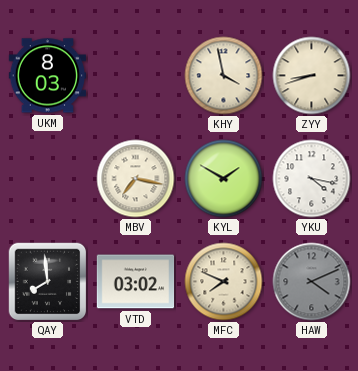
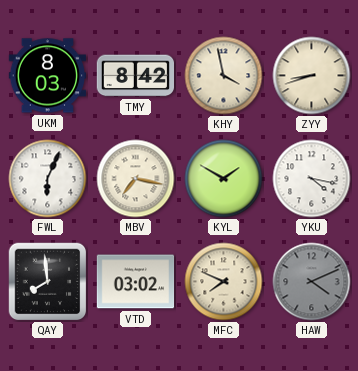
TMY: none -> 8:42 (135, 76)
FWL: none -> 6:04 (48, 179)
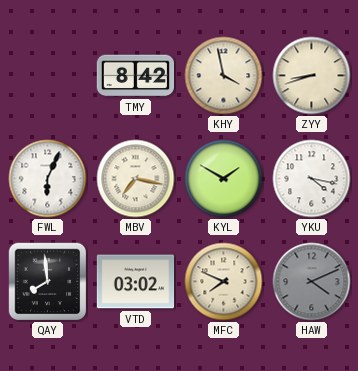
UKM: 8:03 -> none (48, 76)
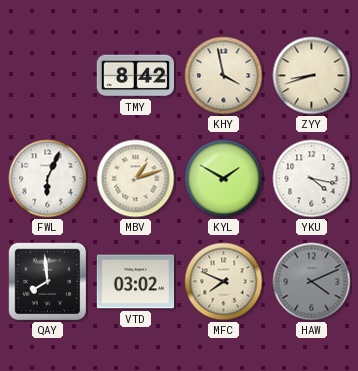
MBV: 7:17 -> 1:12 (136, 179)
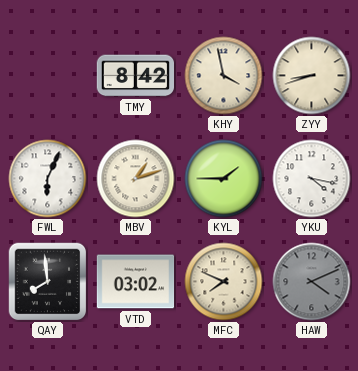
KYL: 1:50 -> 1:45 (224, 179)
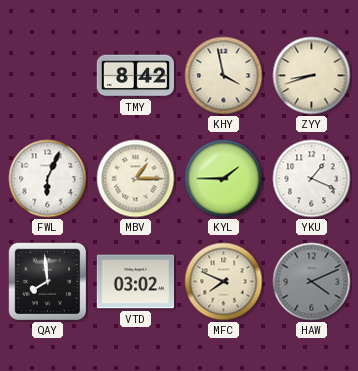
MBV: 1:12 -> 1:15 (136, 179)
YKU: 4:17 -> 1:19 (312, 179)
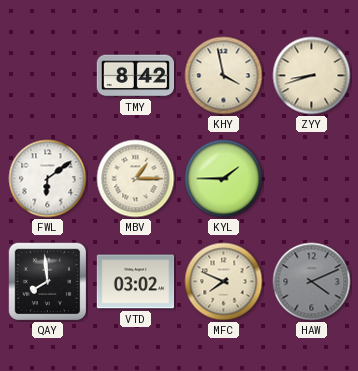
FWL: 6:04 -> 6:09 (48, 179)
YKU: 1:19 -> none (312, 179)
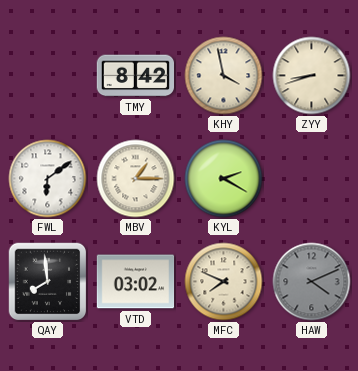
KYL: 1:45 -> 2:20 (224, 179)
